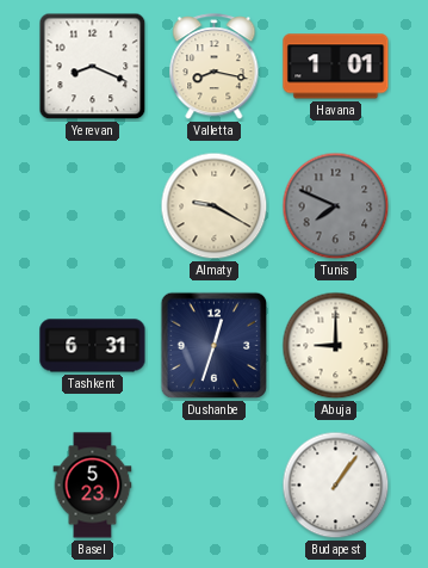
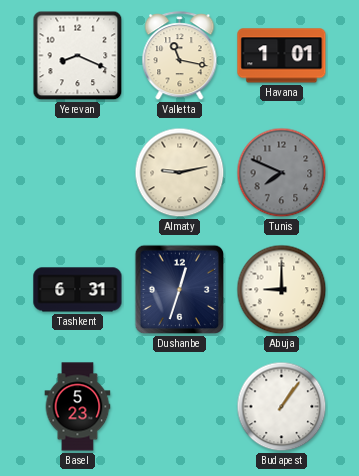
Valletta: 8:17 -> 11:17 (180, 56)
Almaty: 9:20 -> 9:13 (180, 173)
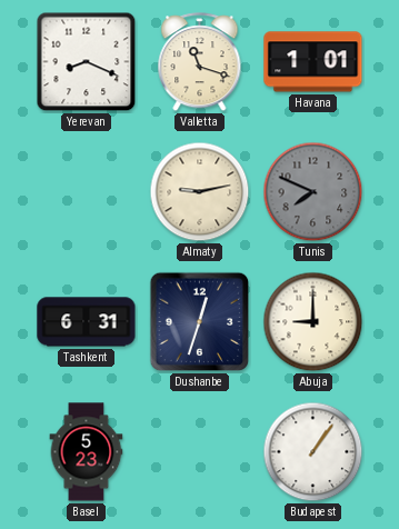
Valletta: 11:17 -> 11:18 (200, 62)
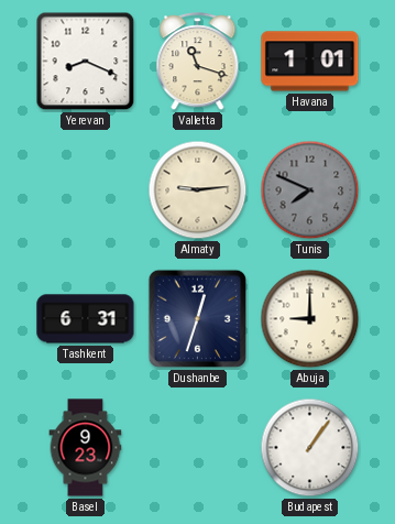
Almaty: 9:13 -> 9:14 (198, 190)
Basel: 5:23 -> 9:23 (86, 448)
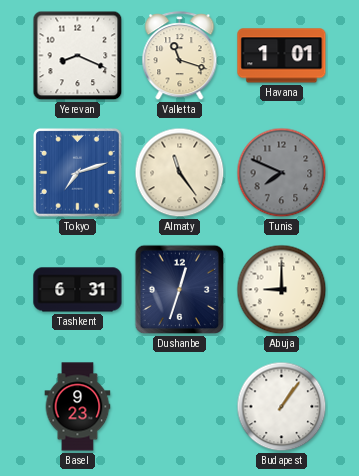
Tokyo: none -> 7:12 (78, 173)
Almaty: 9:14 -> 11:24 (180, 173)
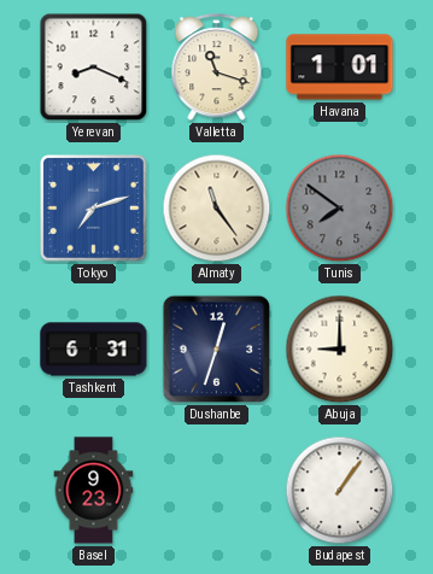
Tunis: 7:49 -> 7:51 (340, 209)
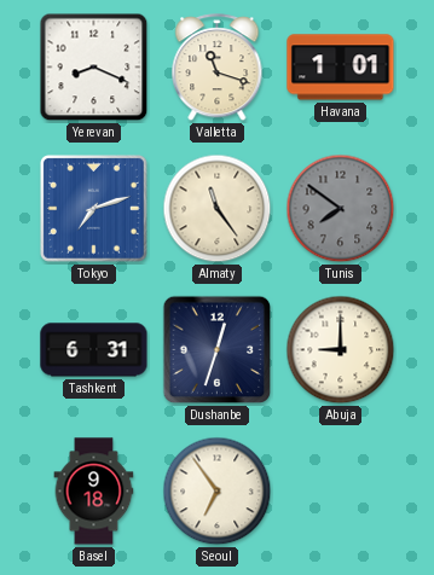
Basel: 9:23 -> 9:18 (94, 492)
Seoul: none -> 6:54 (218, 492)
Budapest: 1:06 -> none (340, 491)
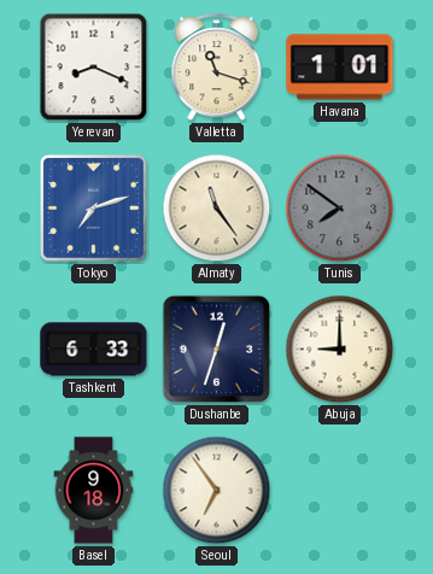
Tashkent: 6:31 -> 6:33 (94, 350)
